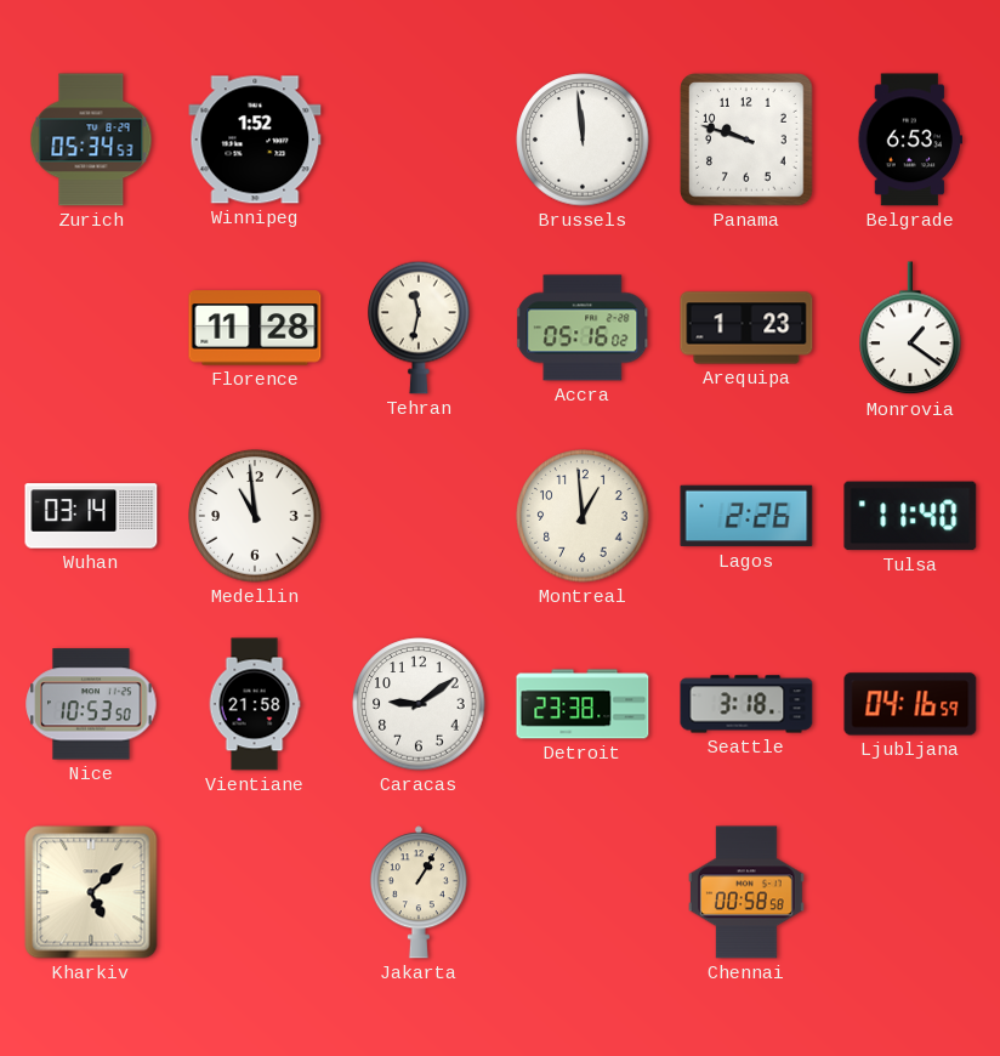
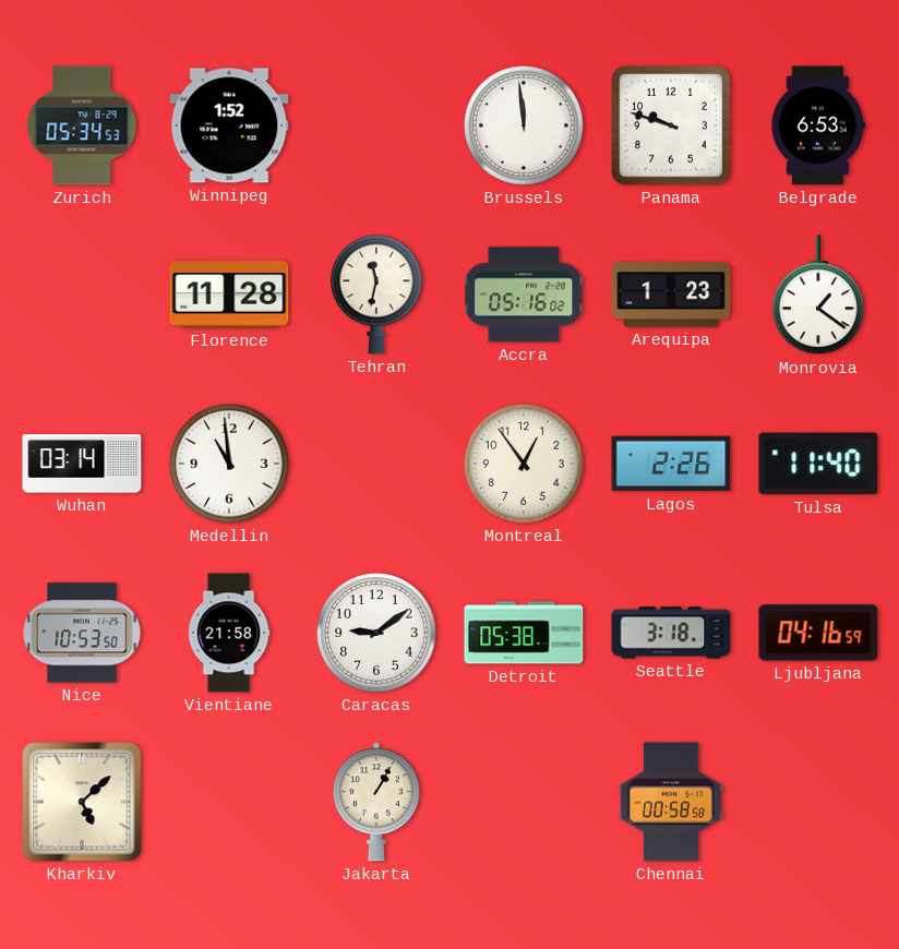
Montreal: 12:59 -> 12:54 (524, 464)
Detroit: 23:38 -> 05:38 (524, 633)
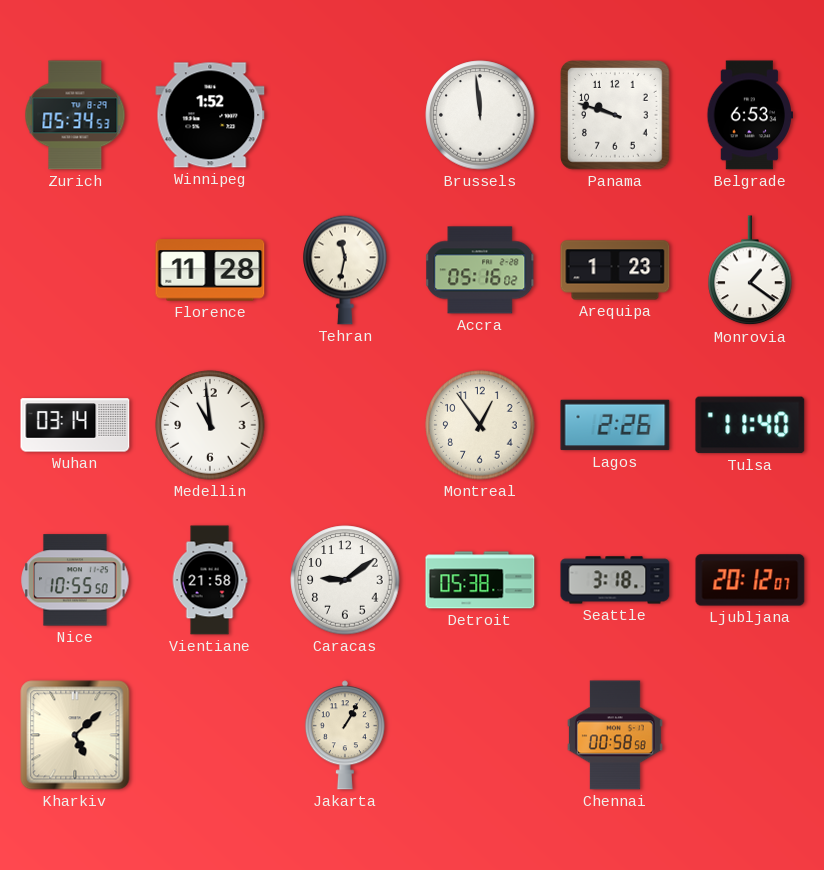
Nice: 10:53 -> 10:55 (75, 580)
Ljubljana: 04:16 -> 20:12 (750, 580)
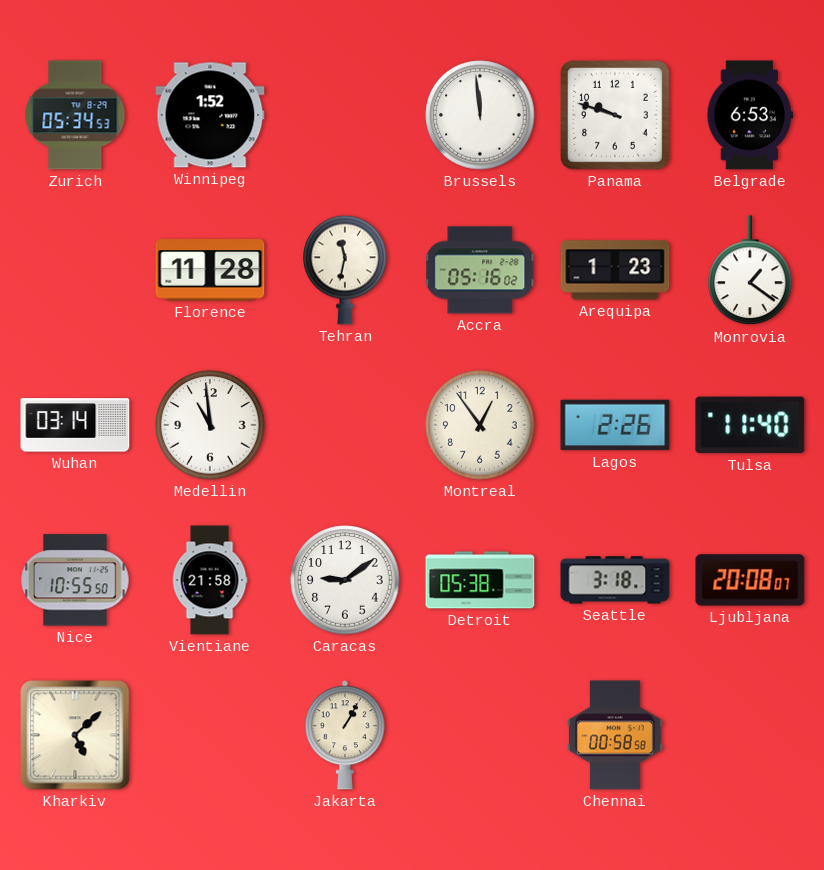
Ljubljana: 20:12 -> 20:08 (750, 580)
